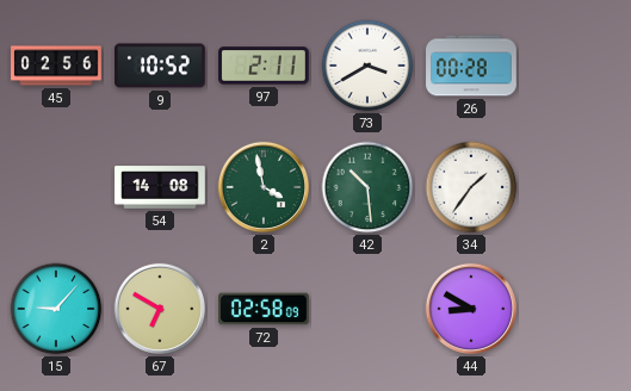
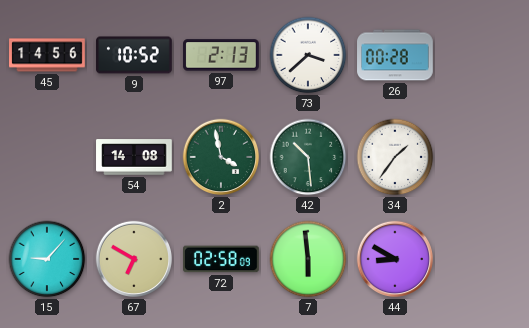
45: 02:56 -> 14:56 (47, 55)
97: 2:11 -> 2:13 (221, 55)
73: 3:40 -> 3:38 (308, 55)
7: none -> 5:59 (308, 259)
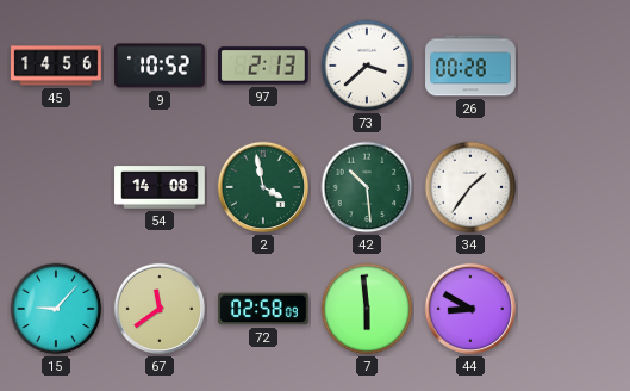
67: 6:50 -> 11:39 (160, 309)
